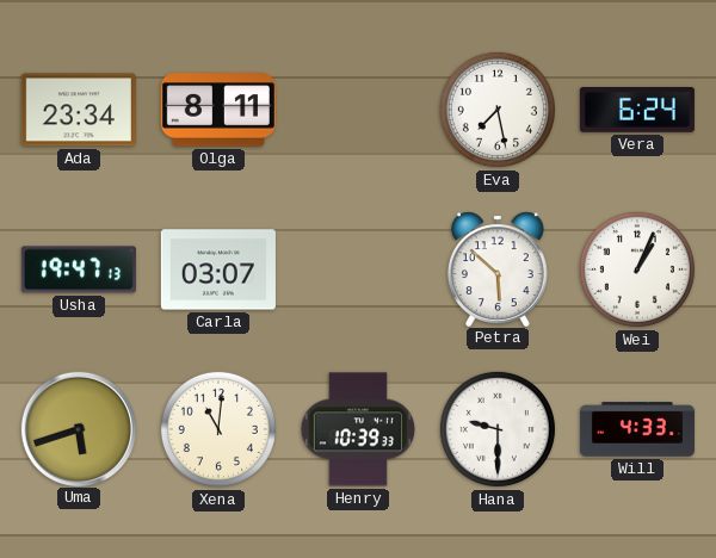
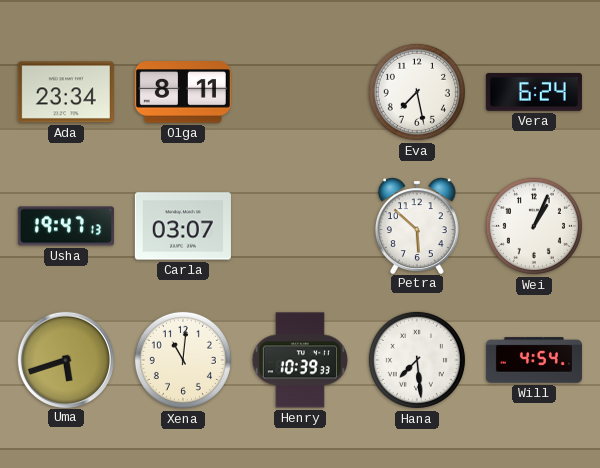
Hana: 9:30 -> 7:29 (417, 360)
Will: 4:33 -> 4:54 (534, 360)
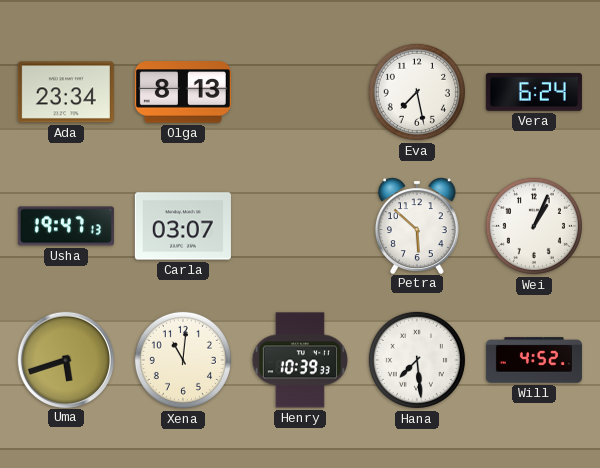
Olga: 8:11 -> 8:13 (183, 92)
Will: 4:54 -> 4:52 (534, 360)
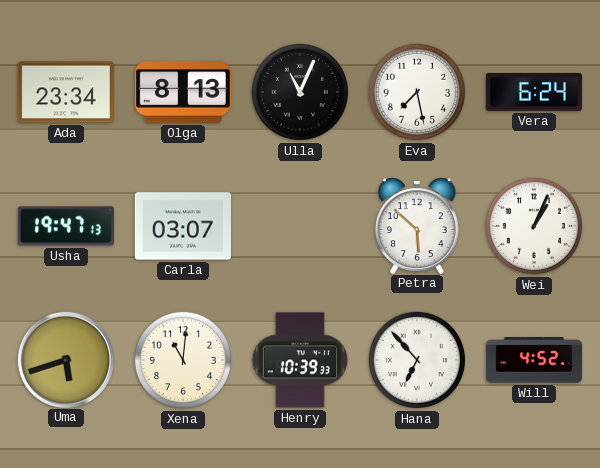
Ulla: none -> 11:04 (300, 92)
Hana: 7:29 -> 6:53 (417, 360)
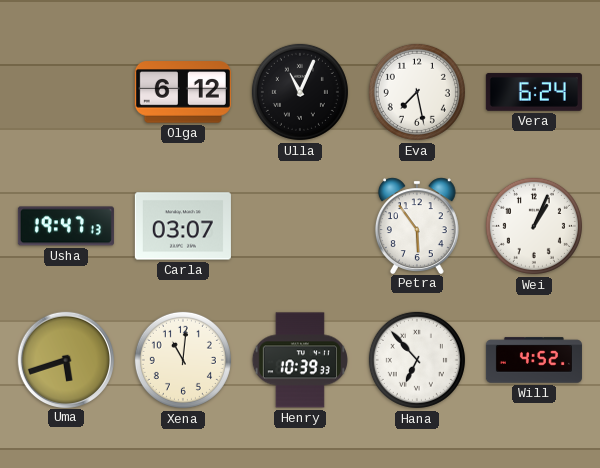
Ada: 23:34 -> none (66, 92)
Olga: 8:13 -> 6:12 (183, 92)
Petra: 5:52 -> 5:54 (417, 225)
